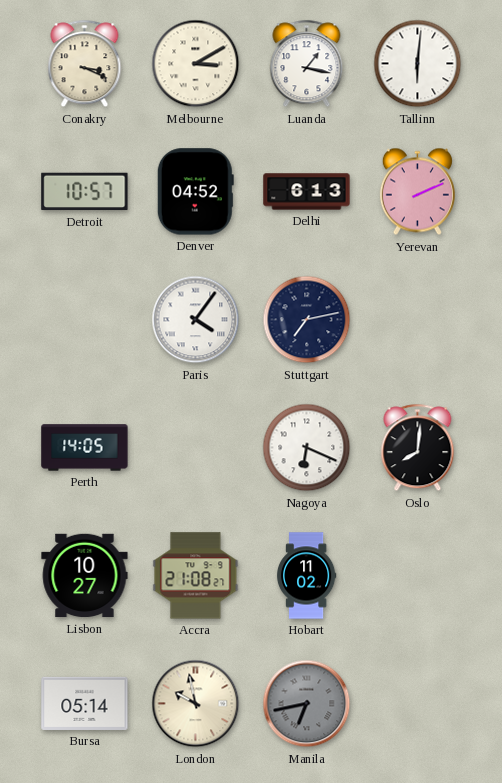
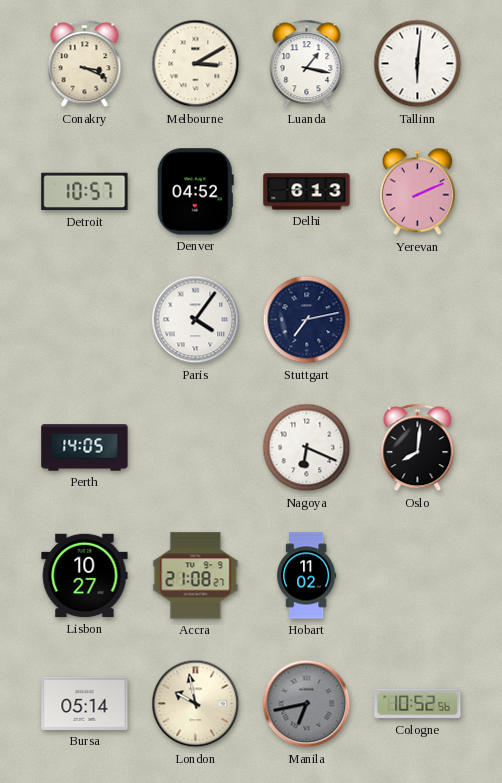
Cologne: none -> 10:52 (418, 704)
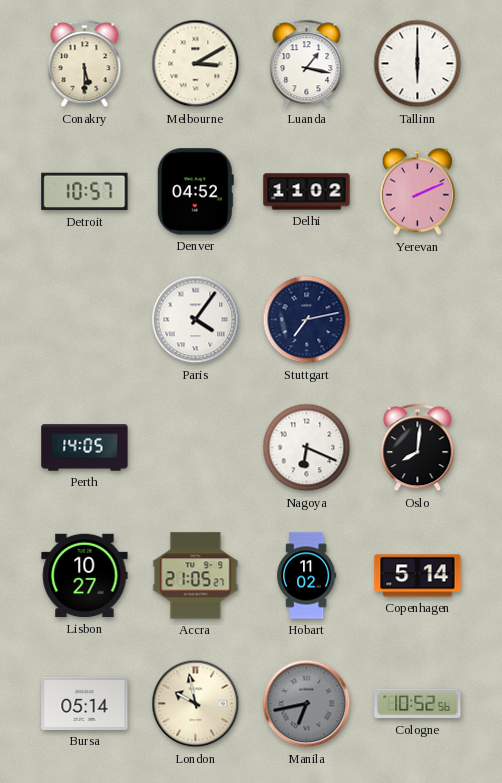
Conakry: 3:19 -> 5:30 (85, 64)
Tallinn: 6:01 -> 6:00 (418, 64)
Delhi: 6:13 -> 11:02 (307, 192)
Accra: 21:08 -> 21:05 (196, 576)
Copenhagen: none -> 5:14 (418, 576)
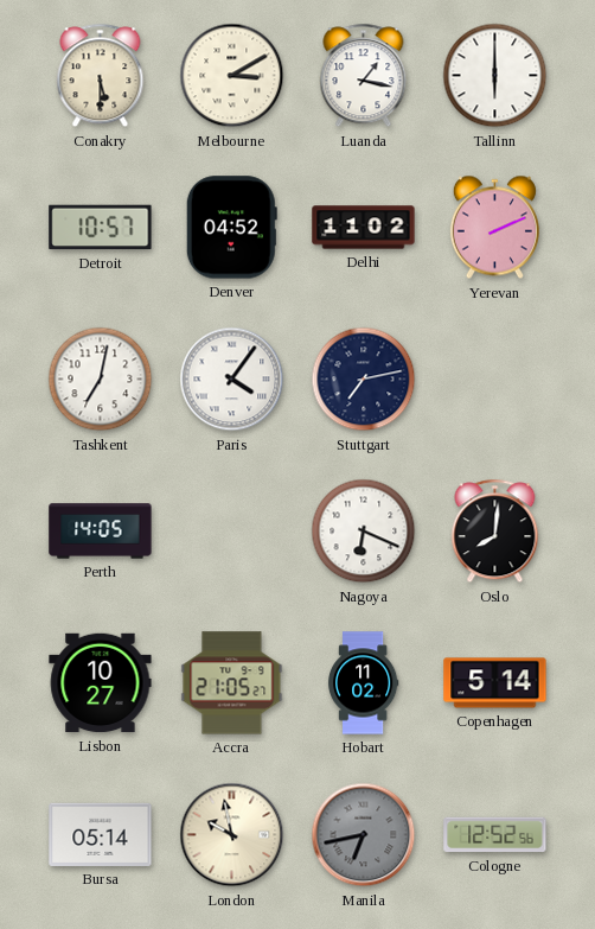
Tashkent: none -> 7:02 (101, 380)
Cologne: 10:52 -> 12:52 (495, 835)
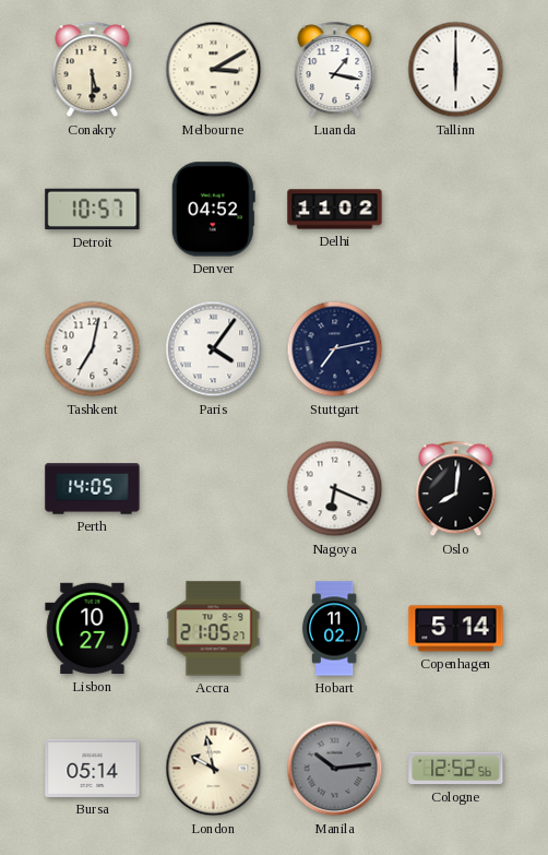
Yerevan: 2:11 -> none (494, 228)
Manila: 6:43 -> 10:14 (335, 769)
